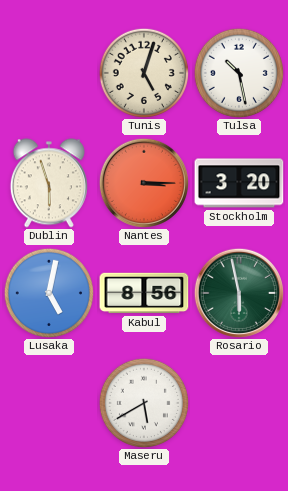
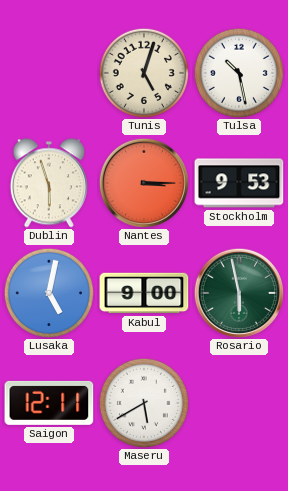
Stockholm: 3:20 -> 9:53 (239, 183)
Kabul: 8:56 -> 9:00 (144, 293)
Saigon: none -> 12:11 (49, 403)
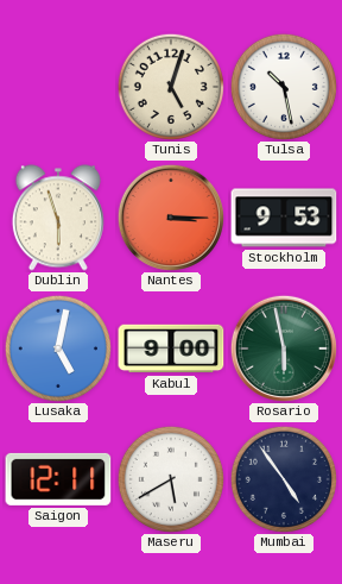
Mumbai: none -> 4:54 (284, 479)
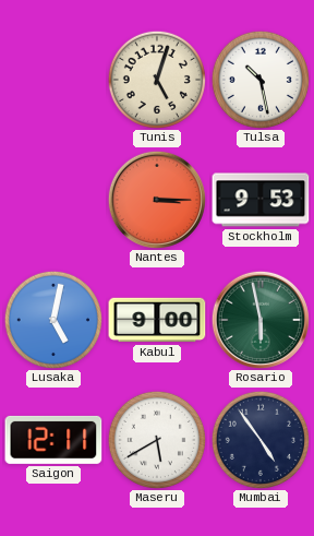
Dublin: 5:57 -> none (58, 218)
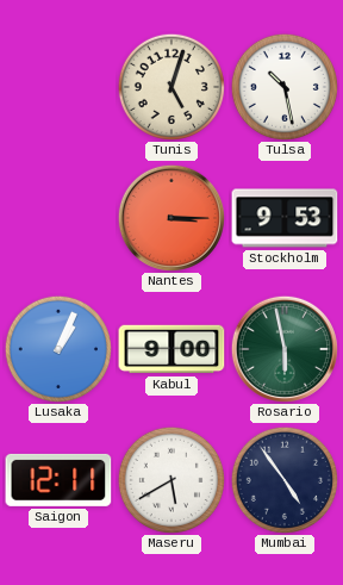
Lusaka: 5:02 -> 1:04 (58, 349)
